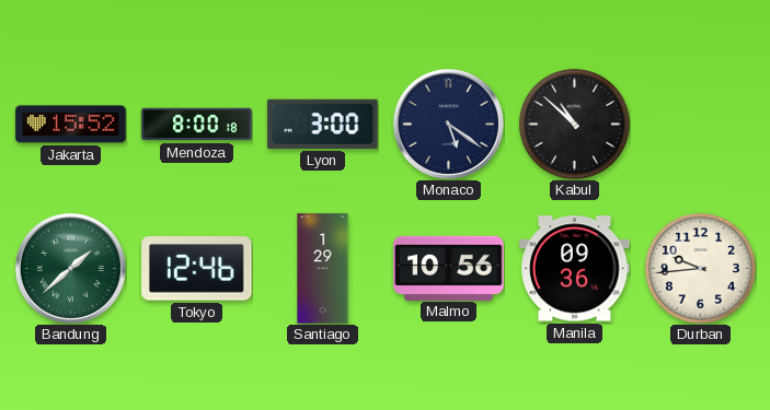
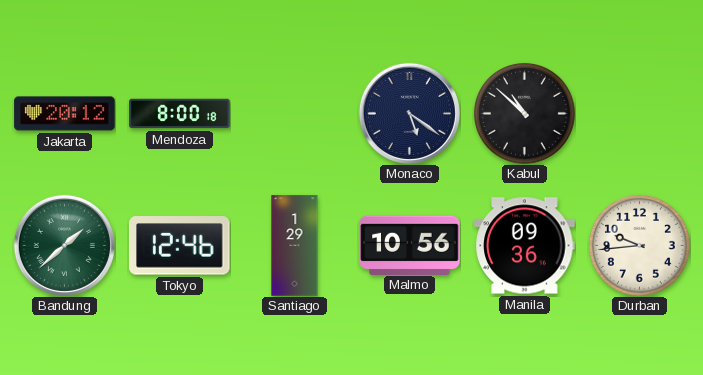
Jakarta: 15:52 -> 20:12 (65, 114)
Lyon: 3:00 -> none (323, 124)
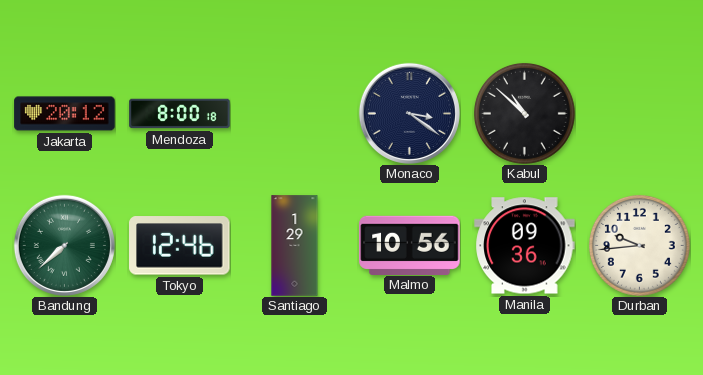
Monaco: 5:21 -> 3:21 (409, 113)
Bandung: 1:38 -> 7:38 (64, 245)
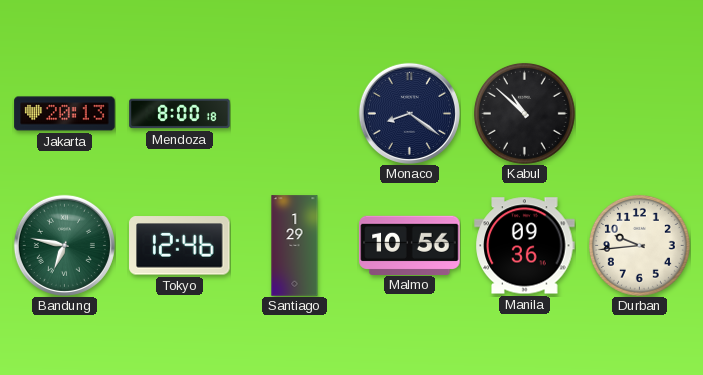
Jakarta: 20:12 -> 20:13 (65, 114)
Monaco: 3:21 -> 8:21 (409, 113)
Bandung: 7:38 -> 6:47 (64, 245)
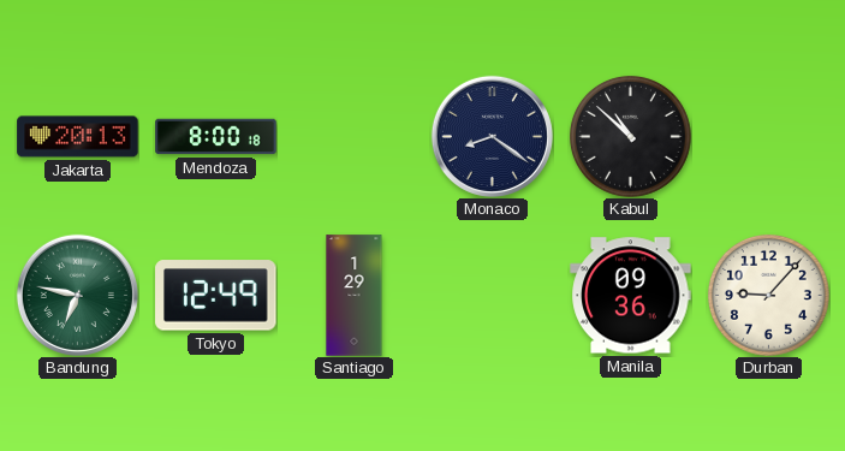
Tokyo: 12:46 -> 12:49 (216, 296)
Malmo: 10:56 -> none (410, 245)
Durban: 9:44 -> 9:07 (768, 295)
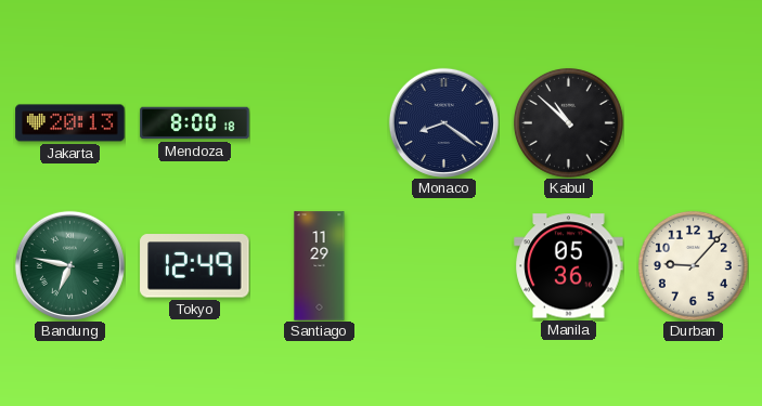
Santiago: 1:29 -> 11:29 (320, 266)
Manila: 09:36 -> 05:36 (569, 266)
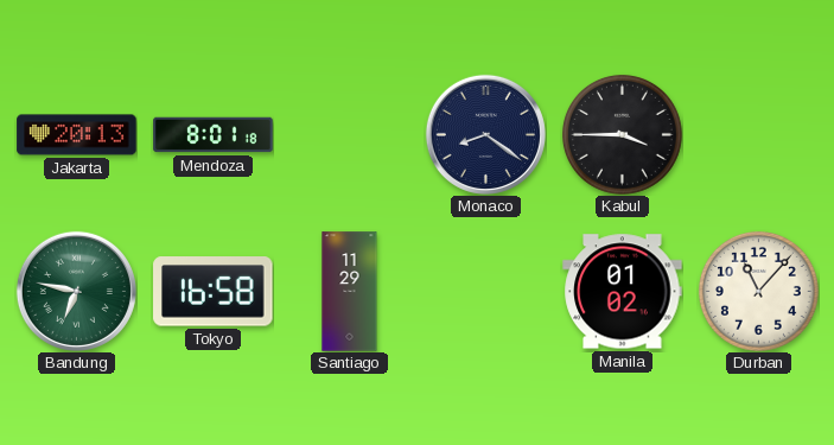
Mendoza: 8:00 -> 8:01 (214, 135)
Kabul: 10:52 -> 3:45 (622, 134)
Tokyo: 12:49 -> 16:58 (214, 292)
Manila: 05:36 -> 01:02 (623, 292)
Durban: 9:07 -> 11:07 (758, 291)
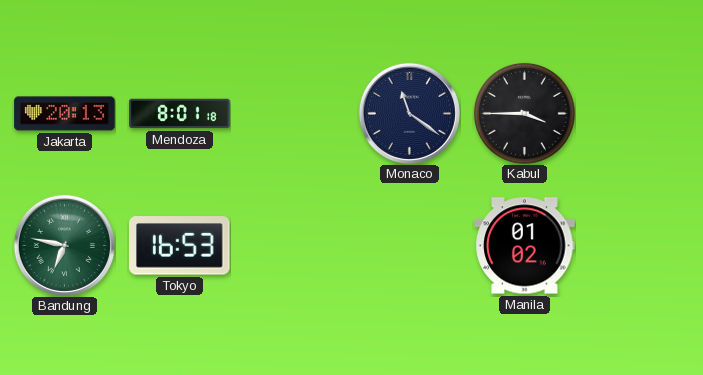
Monaco: 8:21 -> 11:21 (409, 113)
Tokyo: 16:58 -> 16:53 (180, 246)
Santiago: 11:29 -> none (350, 292)
Durban: 11:07 -> none (758, 291)
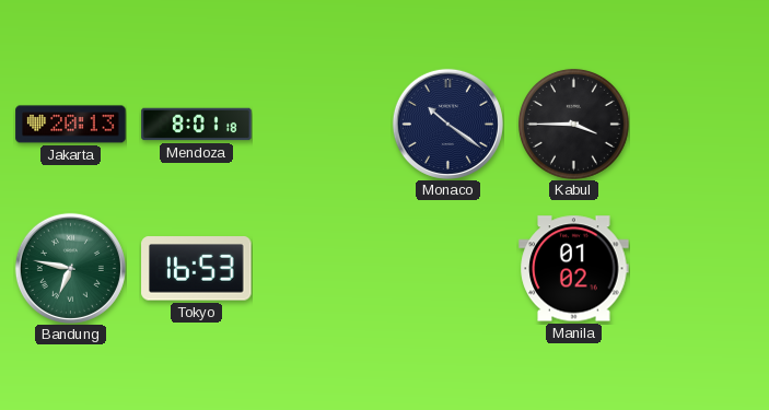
Monaco: 11:21 -> 10:21 (447, 124)
